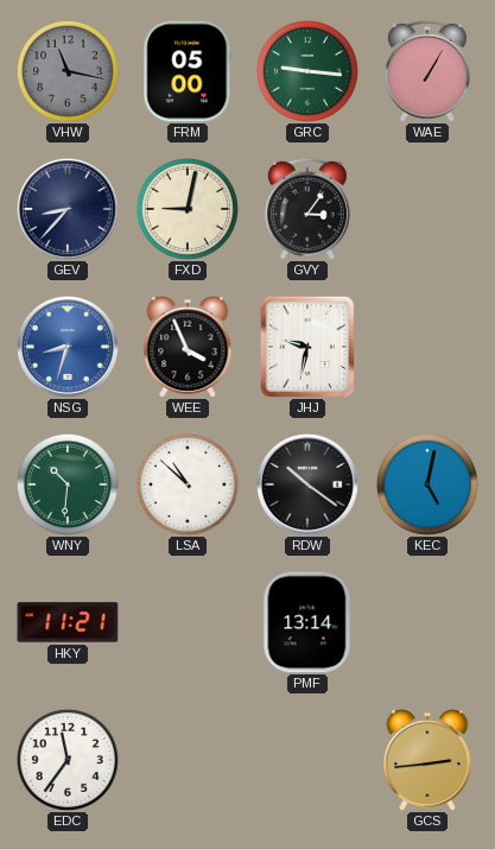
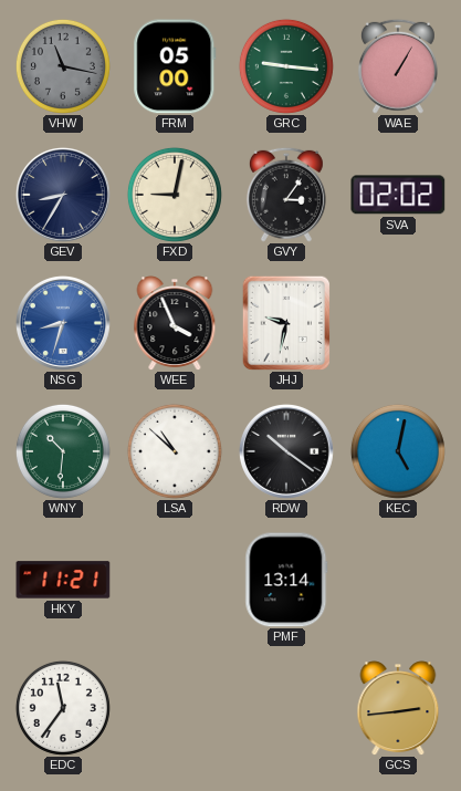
GEV: 8:37 -> 8:35 (63, 195)
SVA: none -> 02:02 (398, 195)
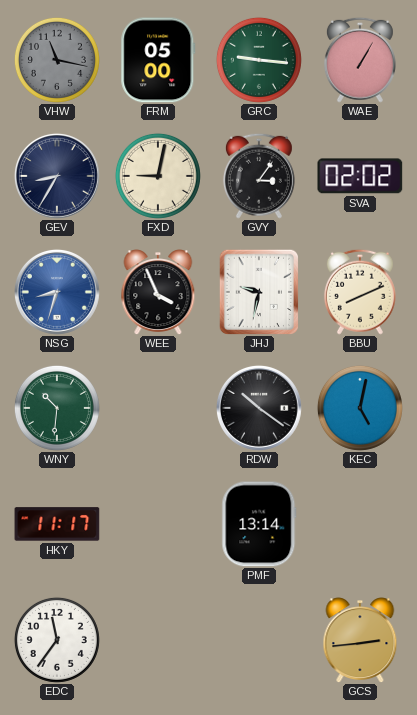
BBU: none -> 8:11 (360, 292)
LSA: 10:52 -> none (175, 451)
HKY: 11:21 -> 11:17 (57, 524)
